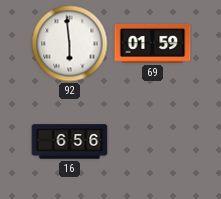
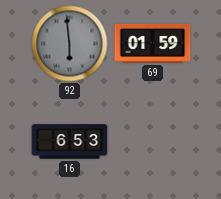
92 dial: white -> grey (70, 44)
16: 6:56 -> 6:53 (70, 142)
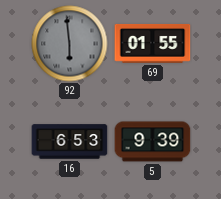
69: 01:59 -> 01:55 (153, 43)
5: none -> 9:39 (153, 142)
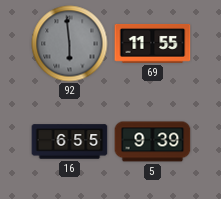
69: 01:55 -> 11:55 (153, 43)
16: 6:53 -> 6:55 (70, 142)
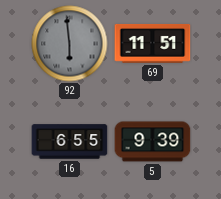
69: 11:55 -> 11:51 (153, 43)
